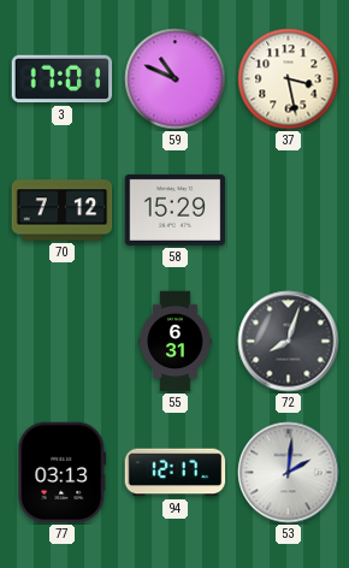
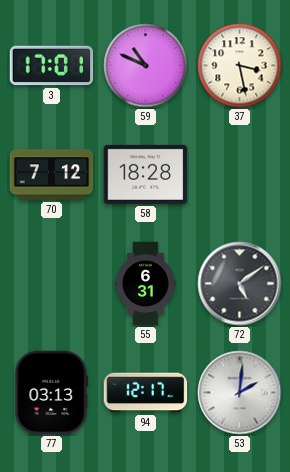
58: 15:29 -> 18:28 (146, 174)
72: 8:03 -> 5:09 (240, 284)
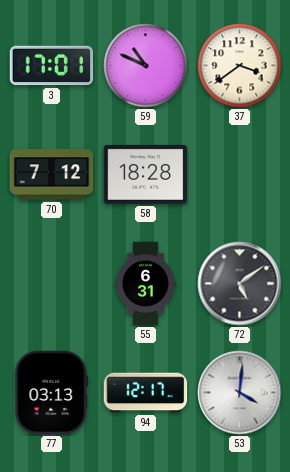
37: 3:28 -> 3:39 (240, 66)
53: 2:01 -> 4:01 (240, 393)
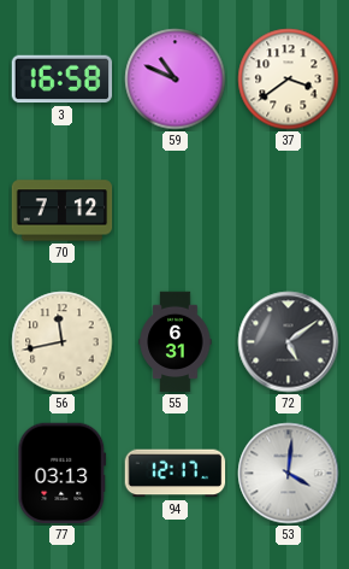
3: 17:01 -> 16:58 (63, 80)
58: 18:28 -> none (146, 174)
56: none -> 11:43 (63, 342)
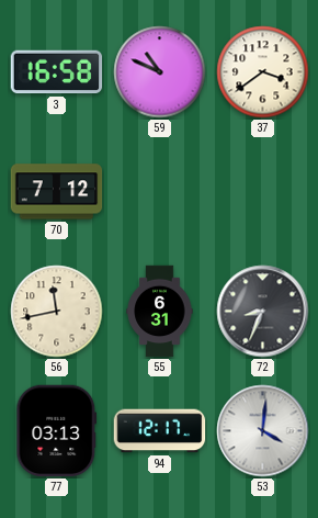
72: 5:09 -> 8:34 (263, 312)
